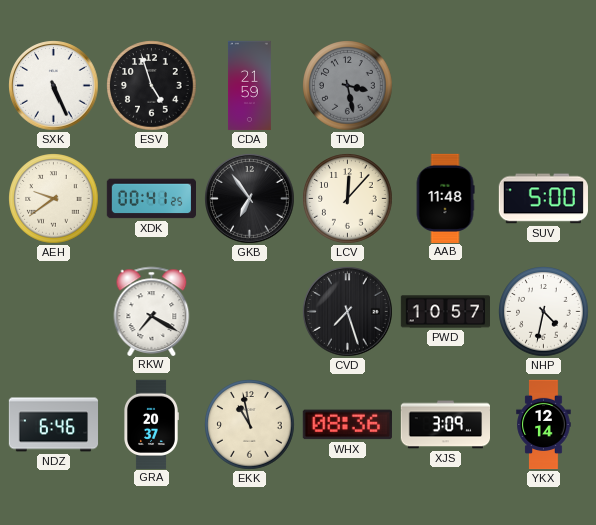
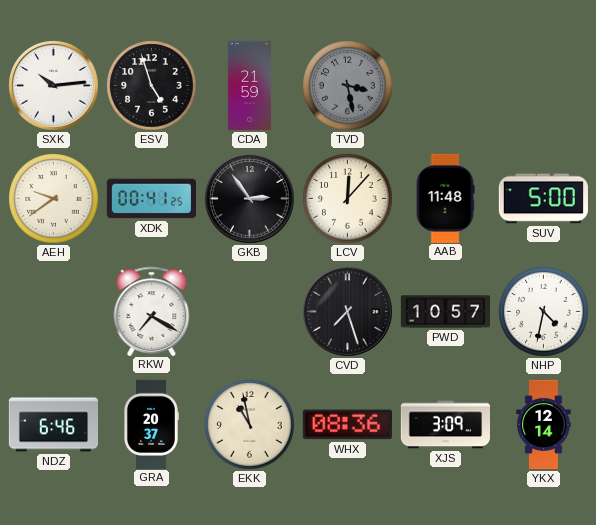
SXK: 5:26 -> 10:14 (54, 86)
GKB: 6:54 -> 2:54 (250, 199)
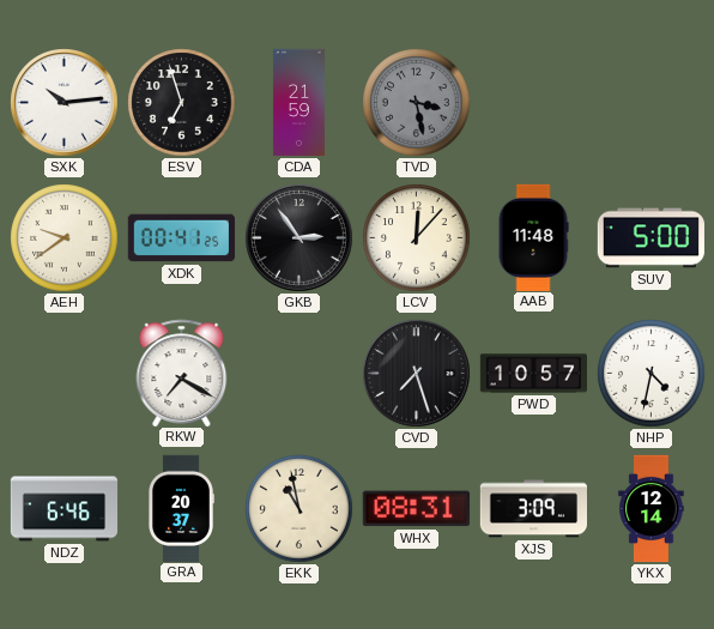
ESV: 4:57 -> 6:57 (182, 103)
WHX: 08:36 -> 08:31 (416, 509)
